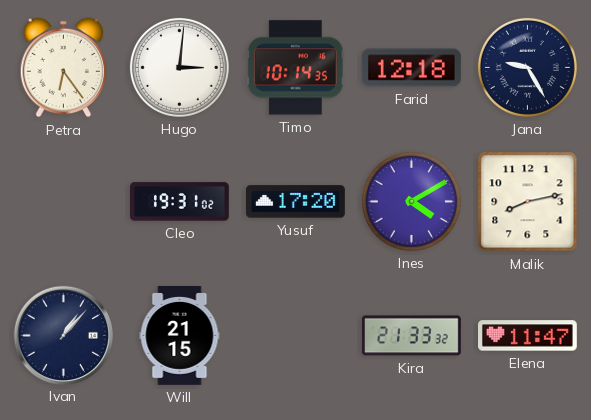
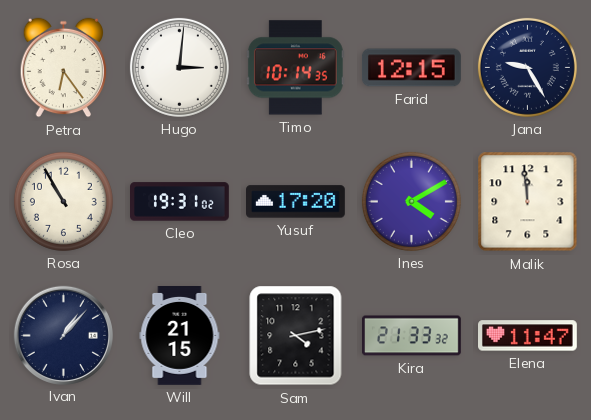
Farid: 12:18 -> 12:15 (411, 68)
Rosa: none -> 10:55 (63, 201)
Malik: 8:13 -> 11:59 (528, 202)
Sam: none -> 4:13 (296, 336)
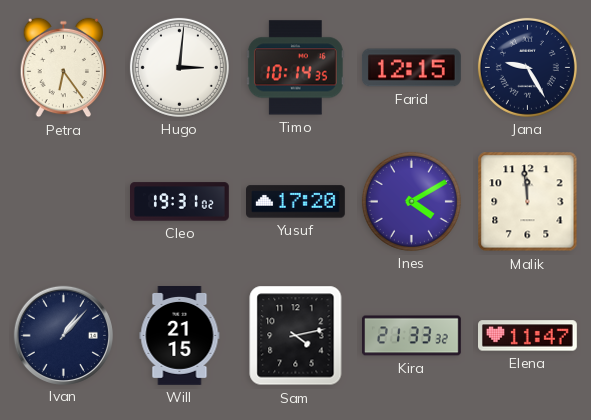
Rosa: 10:55 -> none (63, 201)
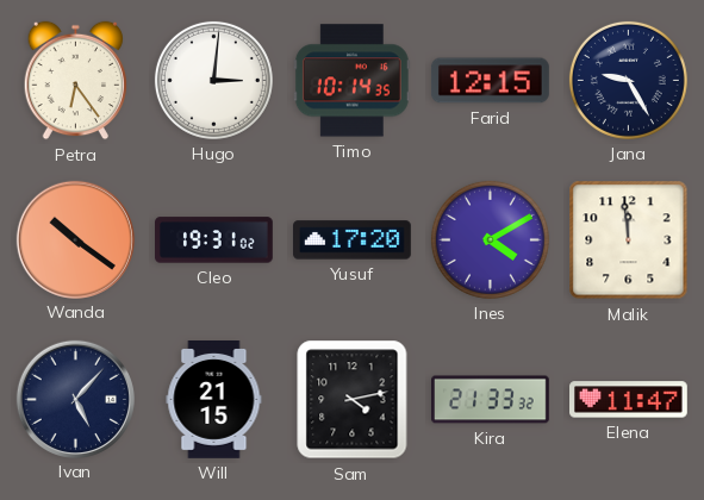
Wanda: none -> 10:21 (75, 239)
Ivan: 1:07 -> 5:07 (75, 399)
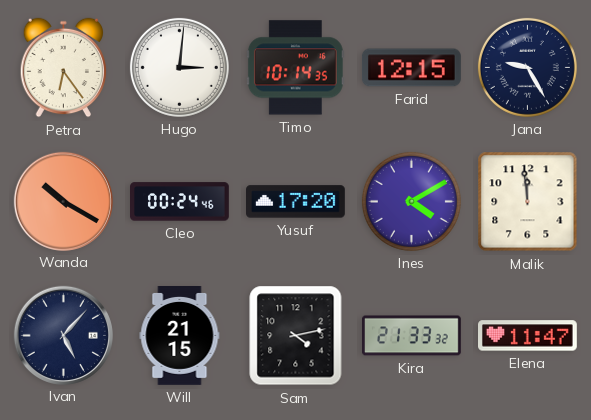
Wanda: 10:21 -> 10:20 (63, 201)
Cleo: 19:31 -> 00:24 (180, 202)
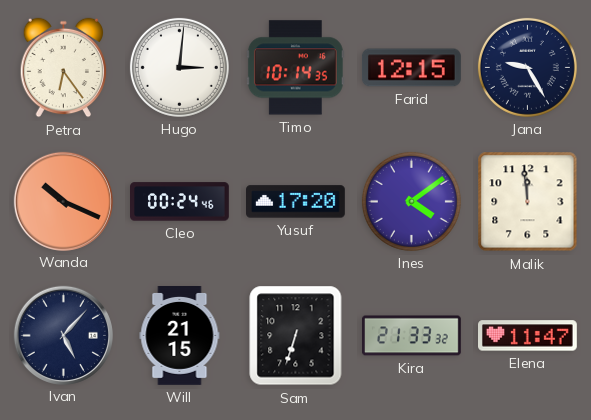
Wanda: 10:20 -> 10:19 (63, 201)
Ines: 4:10 -> 4:09 (411, 201)
Sam: 4:13 -> 6:33 (296, 336)
